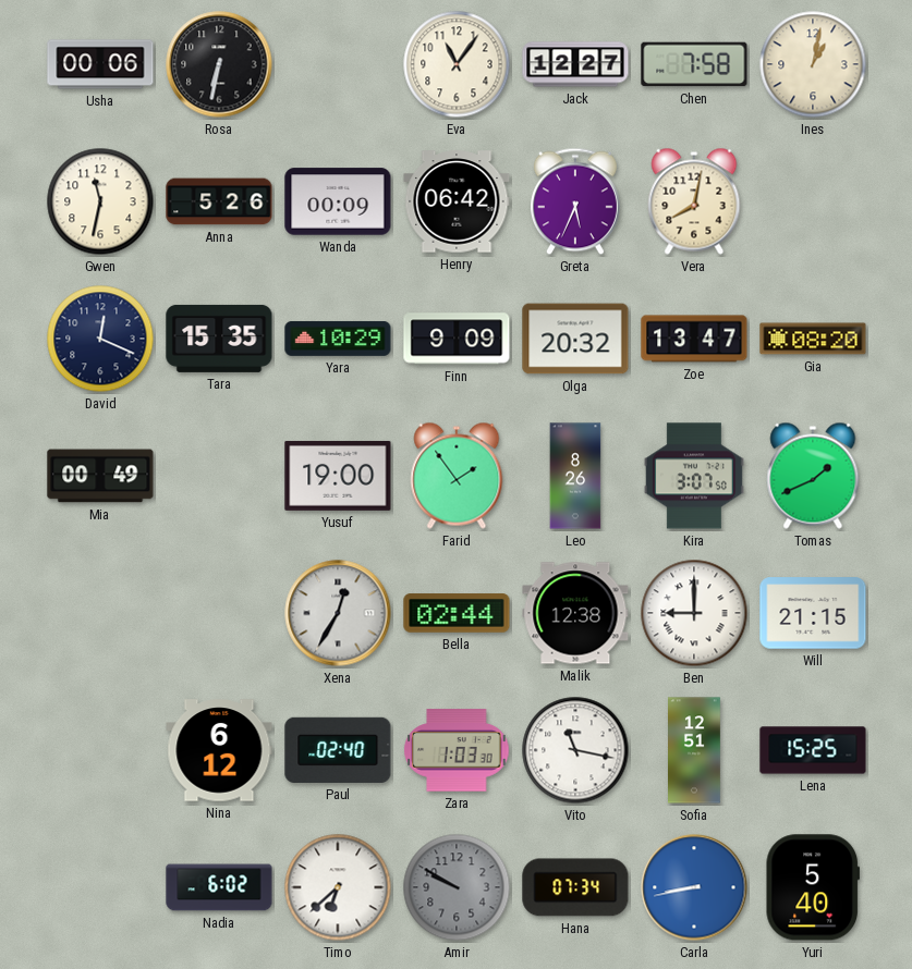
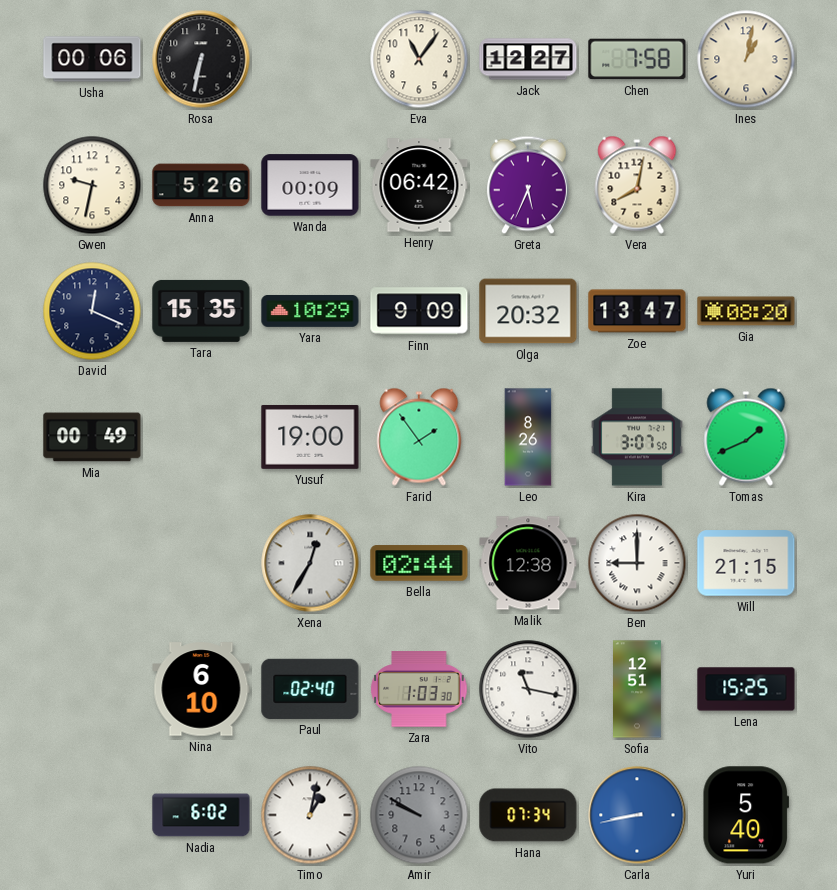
Gwen: 11:32 -> 9:32 (92, 185)
Nina: 6:12 -> 6:10 (201, 689)
Timo: 6:38 -> 1:02 (310, 815)
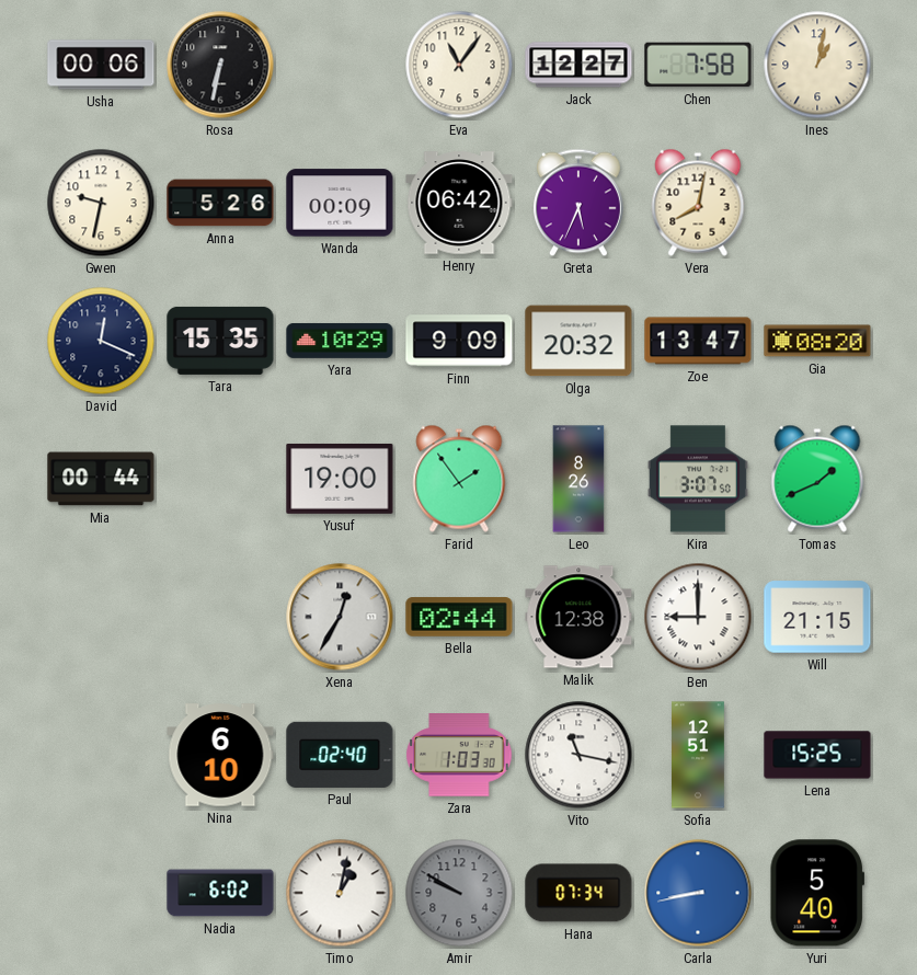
Mia: 00:49 -> 00:44 (101, 479)
